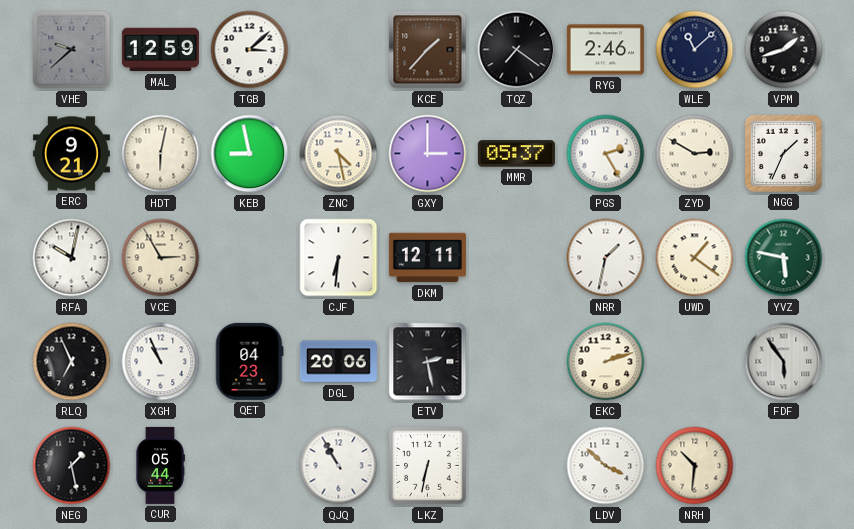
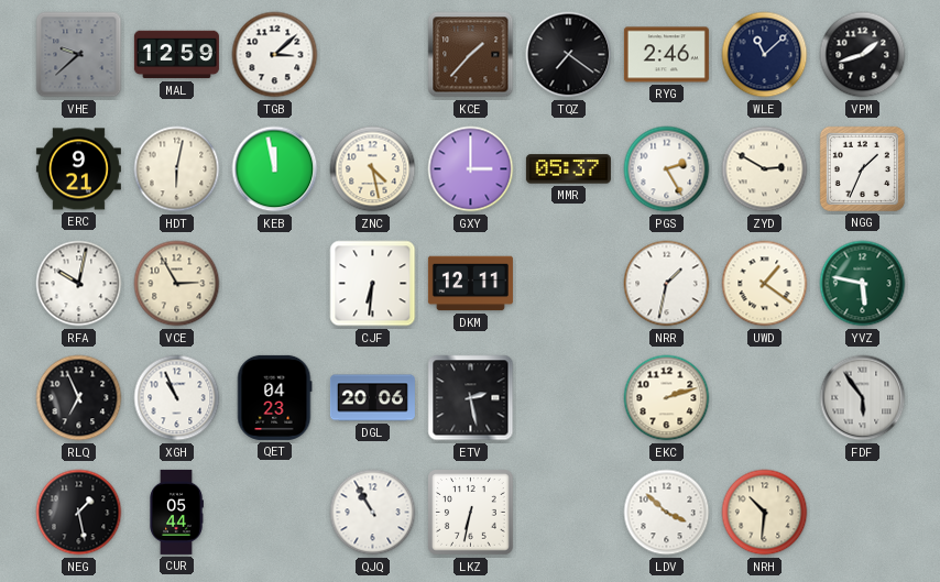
KEB: 8:58 -> 11:58 (275, 169)
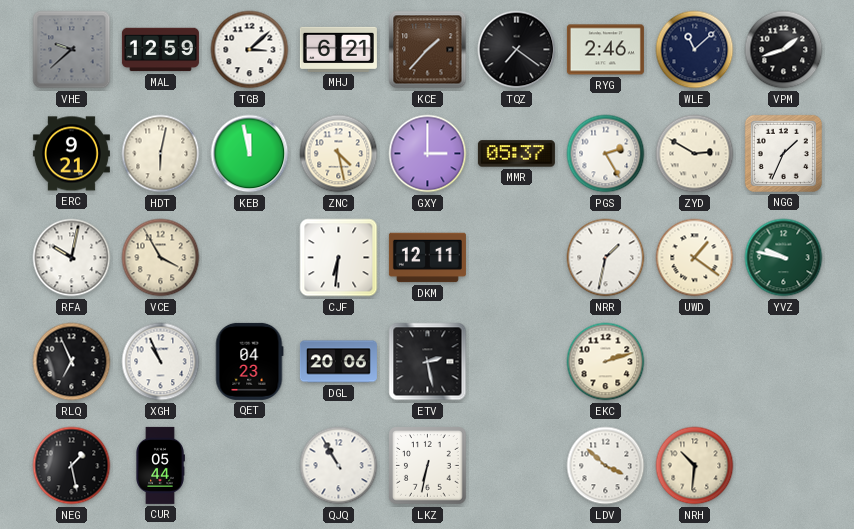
MHJ: none -> 6:21 (338, 49)
VCE: 2:55 -> 3:55 (161, 258)
YVZ: 5:47 -> 9:47 (784, 258)
FDF: 5:54 -> none (863, 398)
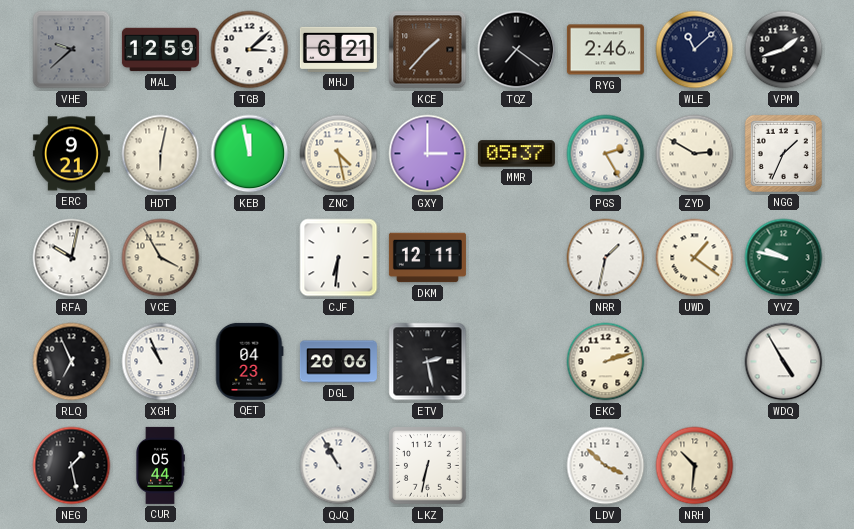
WDQ: none -> 4:55 (784, 362)
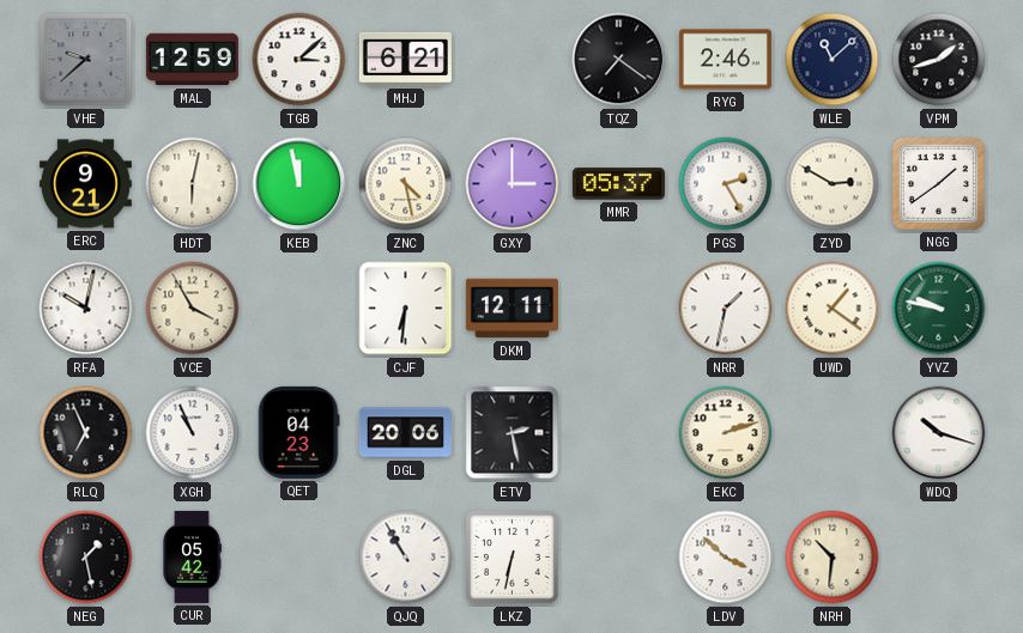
KCE: 1:37 -> none (428, 50)
NGG: 1:34 -> 1:39 (938, 183)
WDQ: 4:55 -> 10:18 (939, 433)
CUR: 05:44 -> 05:42 (192, 556)
